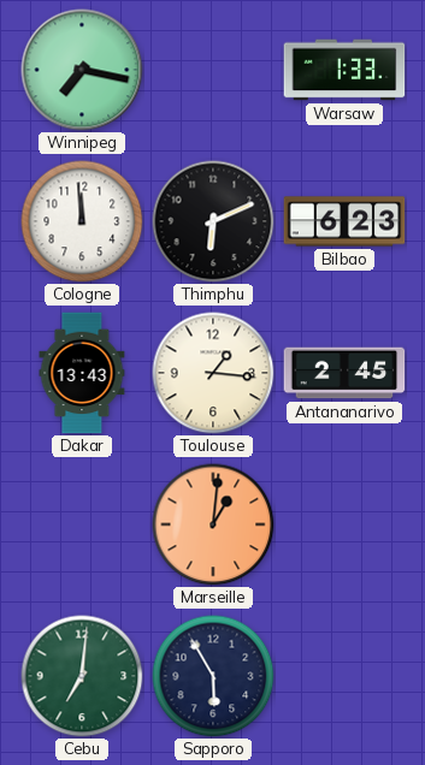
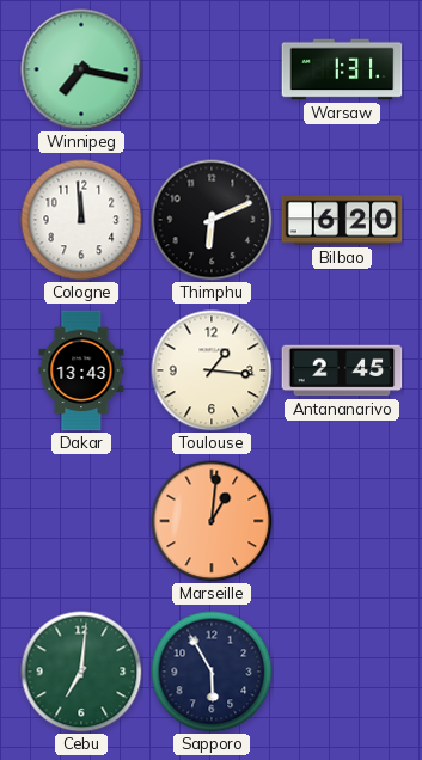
Warsaw: 1:33 -> 1:31 (342, 69)
Bilbao: 6:23 -> 6:20 (342, 220)
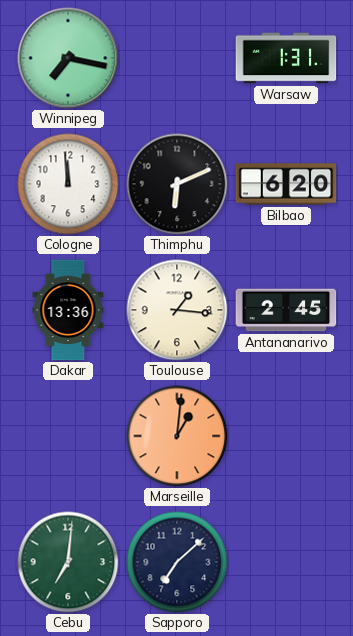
Dakar: 13:43 -> 13:36 (68, 310)
Sapporo: 5:55 -> 7:08 (177, 562)
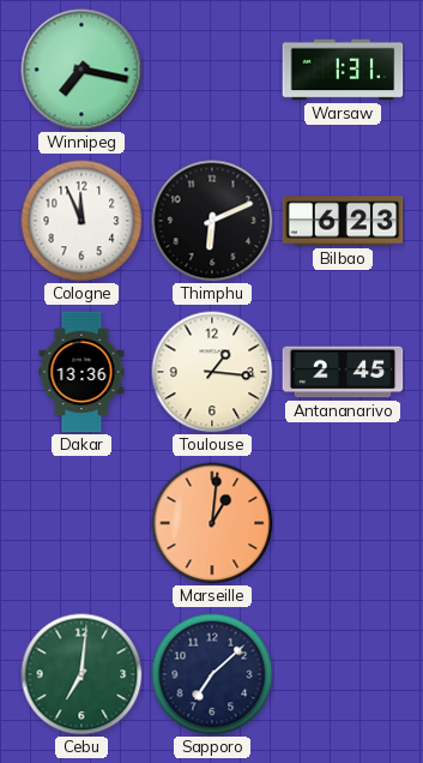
Cologne: 11:59 -> 11:56 (81, 221)
Bilbao: 6:20 -> 6:23 (343, 221)
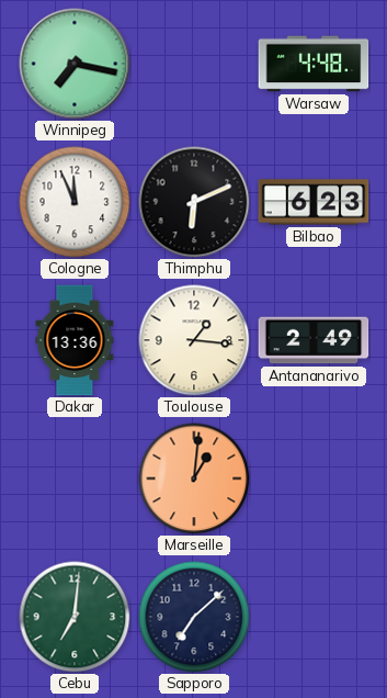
Warsaw: 1:31 -> 4:48 (314, 64)
Antananarivo: 2:45 -> 2:49 (314, 340)
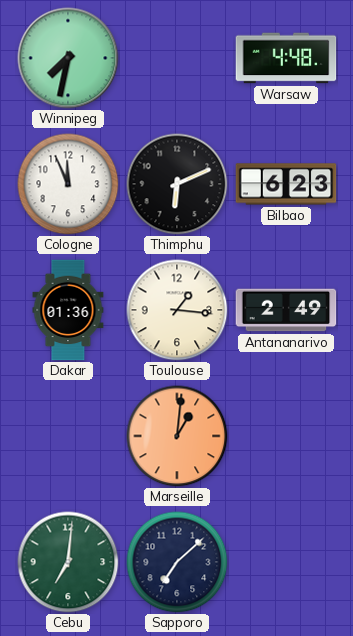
Winnipeg: 7:17 -> 7:32 (68, 58)
Dakar: 13:36 -> 01:36 (68, 310)
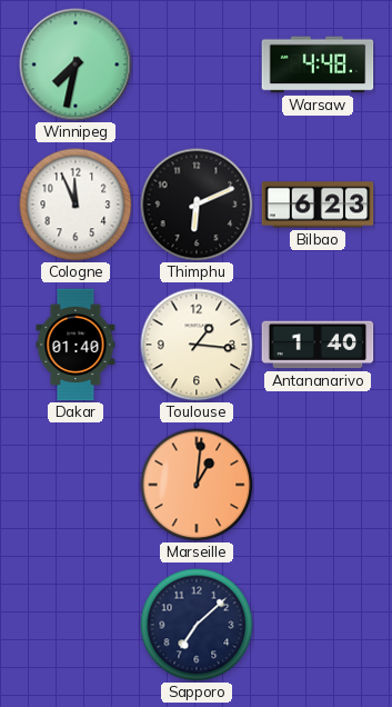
Dakar: 01:36 -> 01:40 (76, 345)
Antananarivo: 2:49 -> 1:40 (318, 345)
Cebu: 7:01 -> none (68, 562)
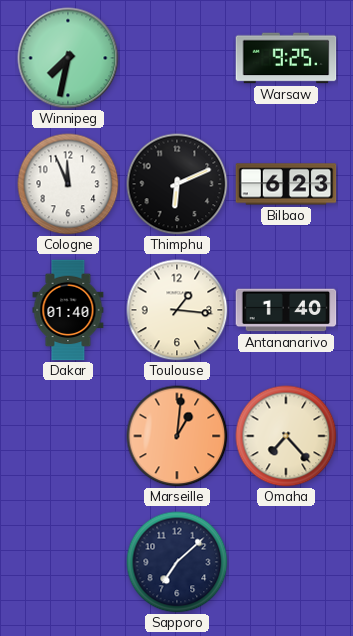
Warsaw: 4:48 -> 9:25 (286, 58)
Omaha: none -> 7:23 (286, 436)
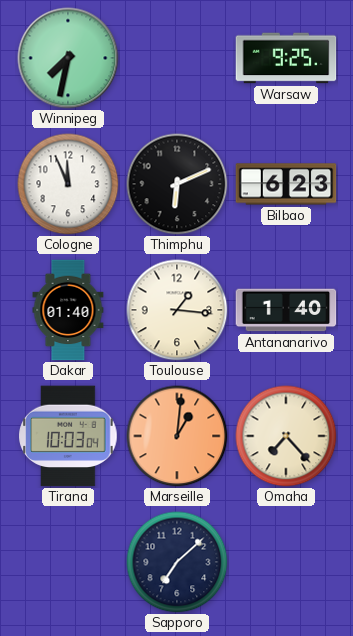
Tirana: none -> 10:03 (68, 436)
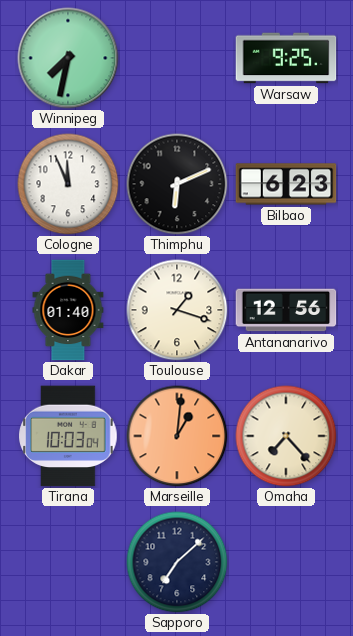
Toulouse: 1:16 -> 1:18 (177, 310)
Antananarivo: 1:40 -> 12:56 (286, 310)
